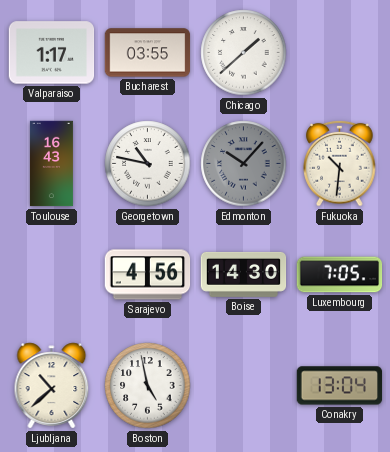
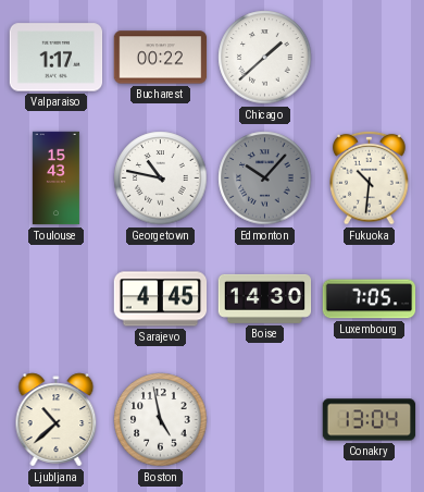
Bucharest: 03:55 -> 00:22 (161, 58)
Toulouse: 16:43 -> 15:43 (55, 179)
Sarajevo: 4:56 -> 4:45 (161, 299)
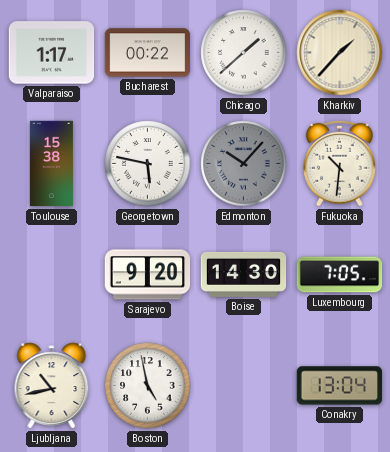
Kharkiv: none -> 1:37 (340, 53)
Toulouse: 15:43 -> 15:38 (51, 164)
Georgetown: 10:47 -> 5:47 (148, 164)
Sarajevo: 4:45 -> 9:20 (148, 275)
Ljubljana: 10:38 -> 10:43 (52, 386)
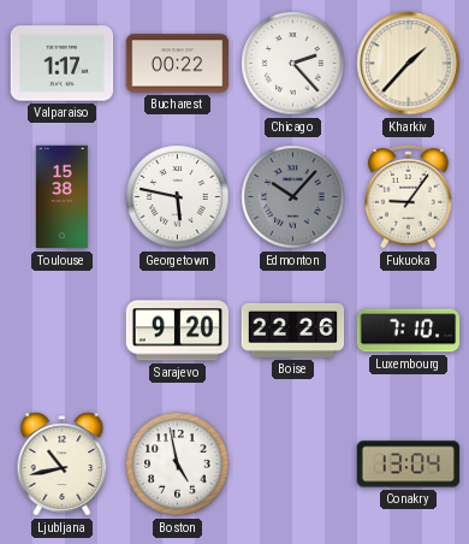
Chicago: 1:38 -> 2:23 (293, 64)
Fukuoka: 10:31 -> 9:06 (409, 196)
Boise: 14:30 -> 22:26 (293, 330)
Luxembourg: 7:05 -> 7:10 (409, 331)
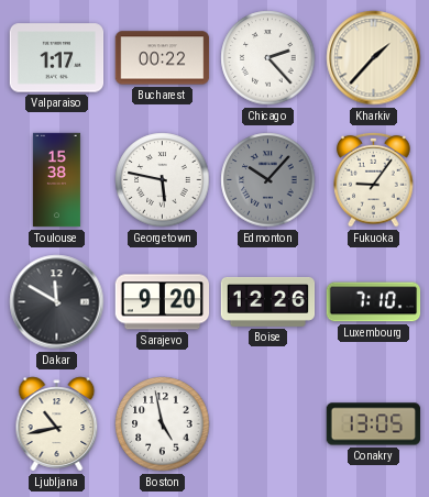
Dakar: none -> 11:50 (57, 302)
Boise: 22:26 -> 12:26 (268, 301)
Conakry: 13:04 -> 13:05 (374, 424)
